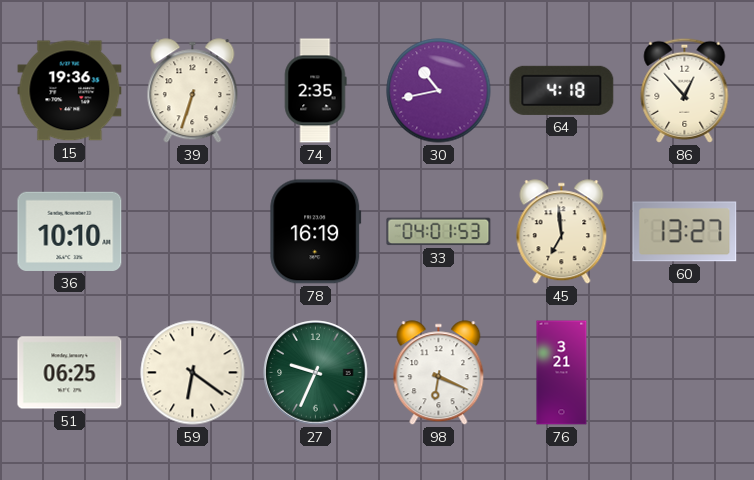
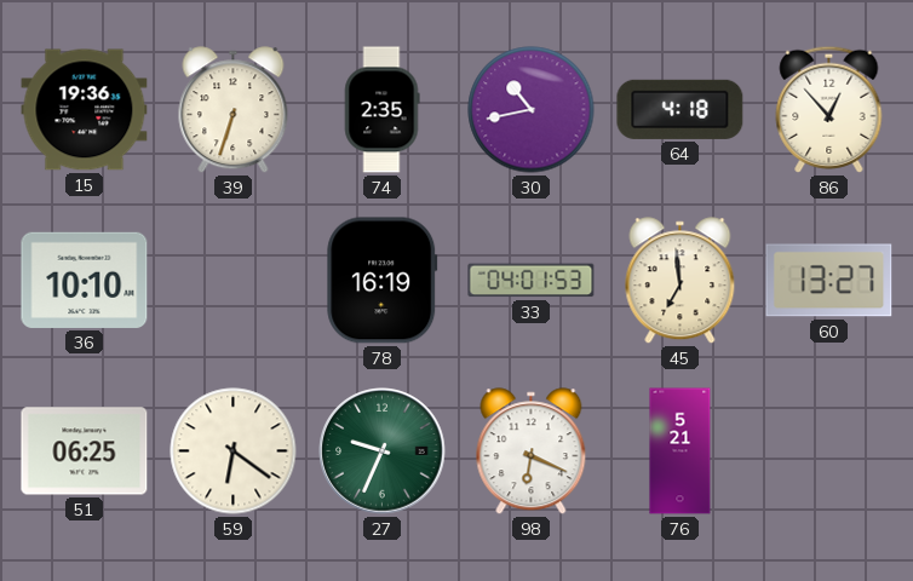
76: 3:21 -> 5:21 (681, 451)
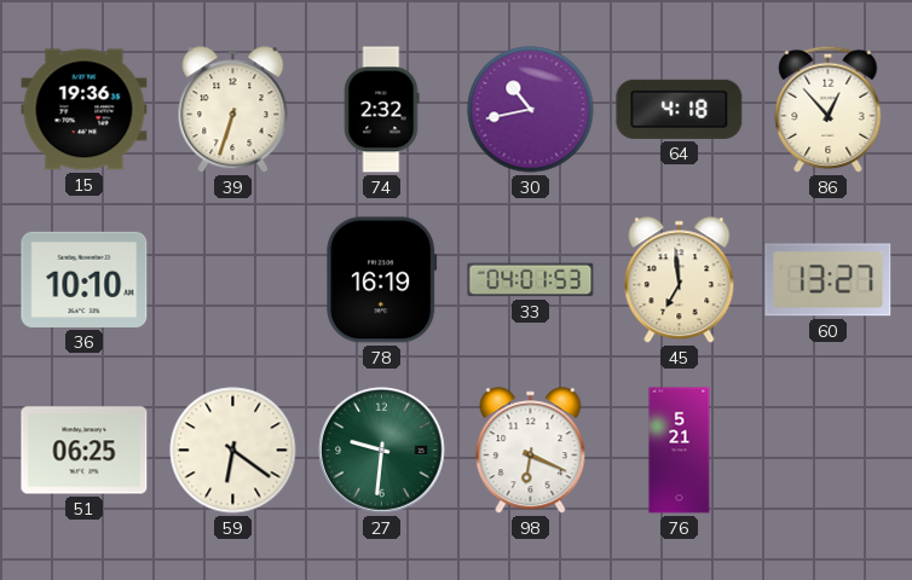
74: 2:35 -> 2:32 (381, 110)
27: 9:34 -> 9:31 (382, 451)
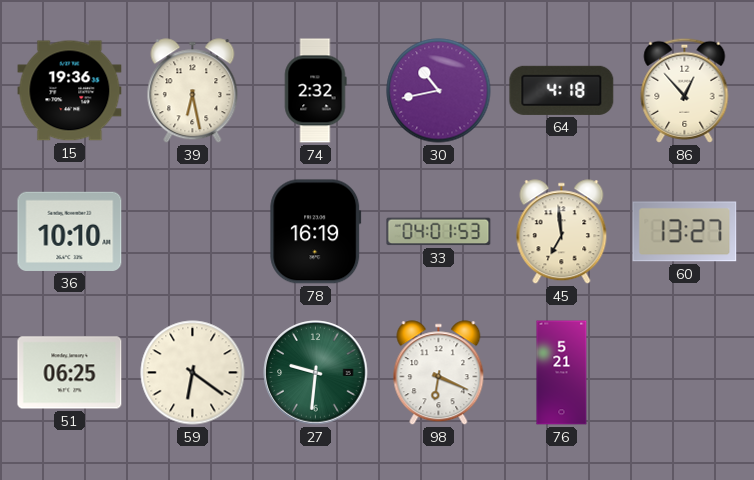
39: 6:33 -> 6:28 (193, 91)
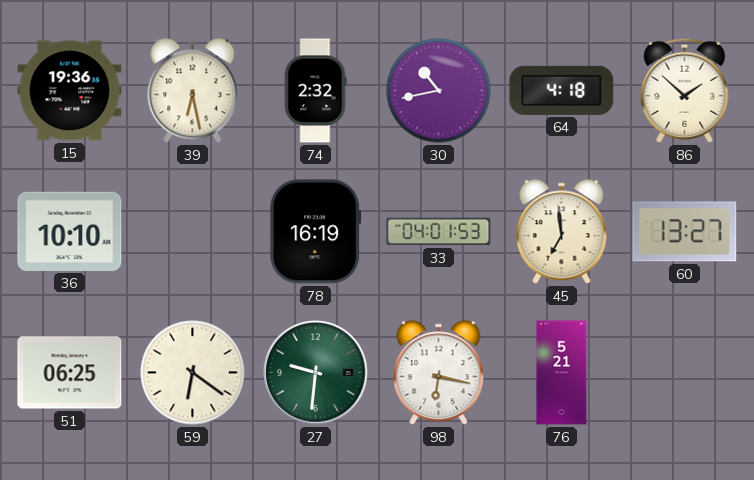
86: 12:53 -> 1:52 (685, 90)
98: 6:19 -> 6:17 (439, 373)
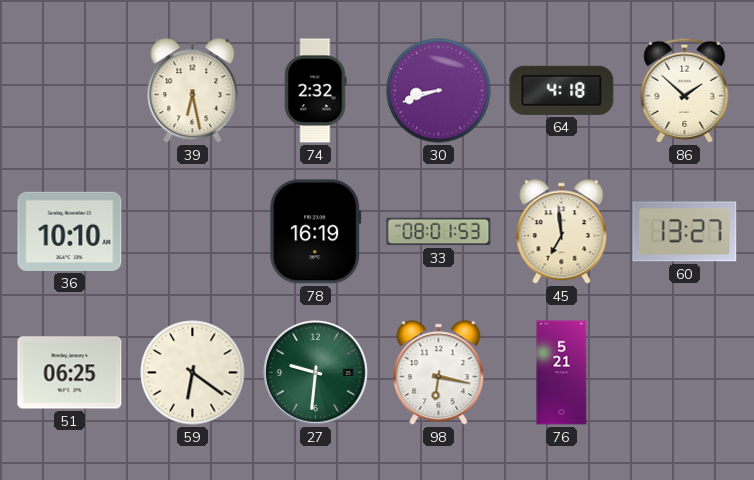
15: 19:36 -> none (70, 91)
30: 10:43 -> 8:42 (439, 91)
33: 04:01 -> 08:01 (439, 232)
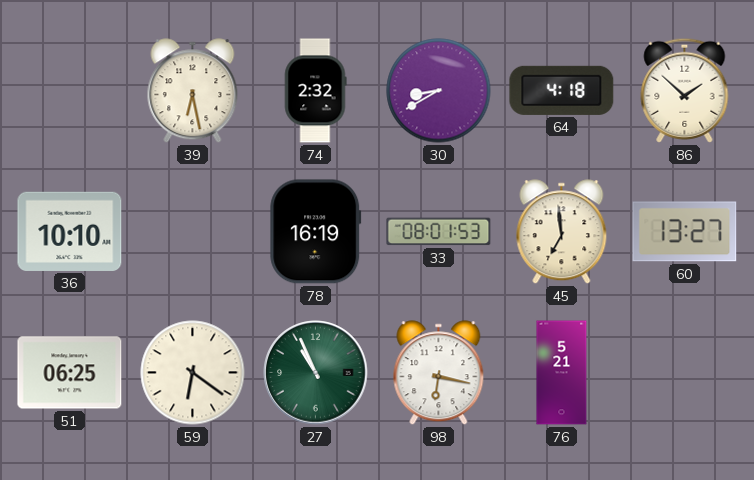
30: 8:42 -> 8:40 (439, 91)
27: 9:31 -> 10:56 (316, 373)
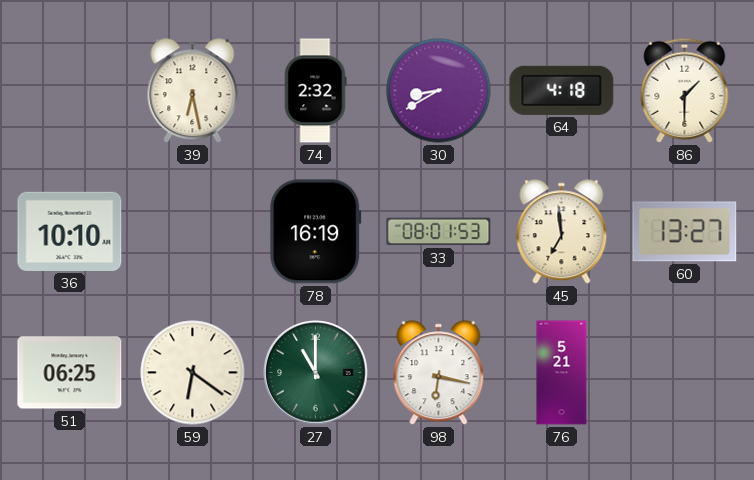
86: 1:52 -> 1:30 (685, 90)
27: 10:56 -> 11:00 (316, 373)
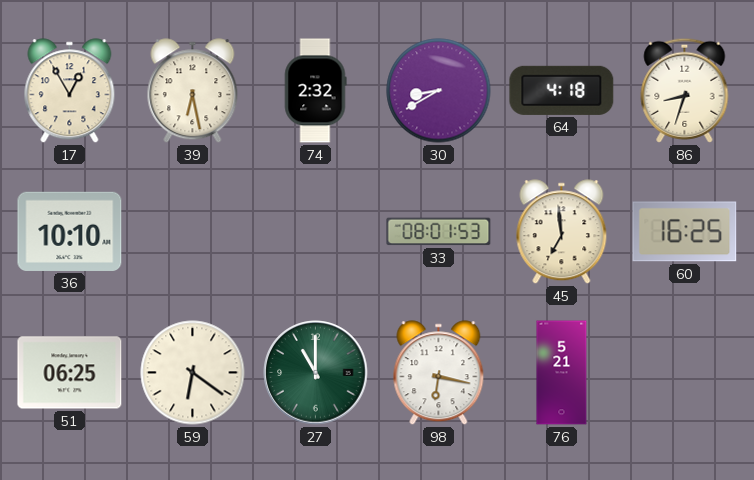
17: none -> 12:55 (70, 91)
86: 1:30 -> 8:33 (685, 90)
78: 16:19 -> none (316, 232)
60: 13:27 -> 16:25 (685, 232)
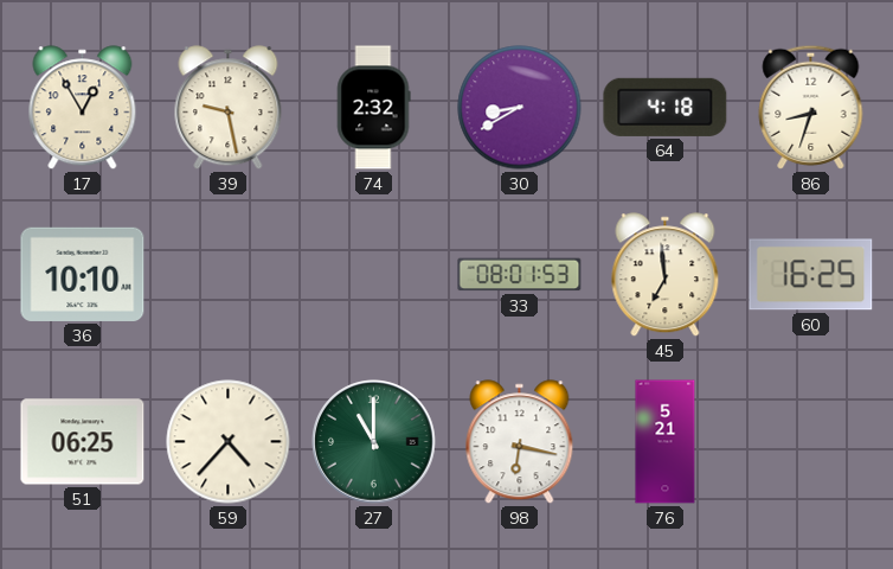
39: 6:28 -> 9:28 (229, 108)
59: 6:21 -> 4:37 (229, 442)
